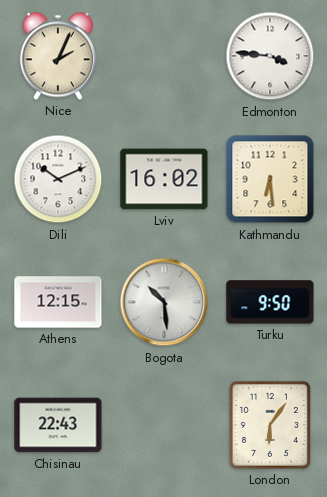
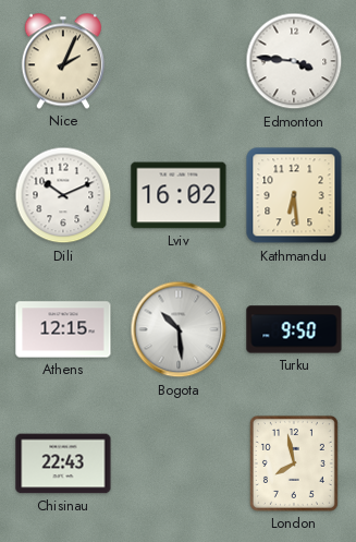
London: 6:06 -> 7:58 (294, 463)
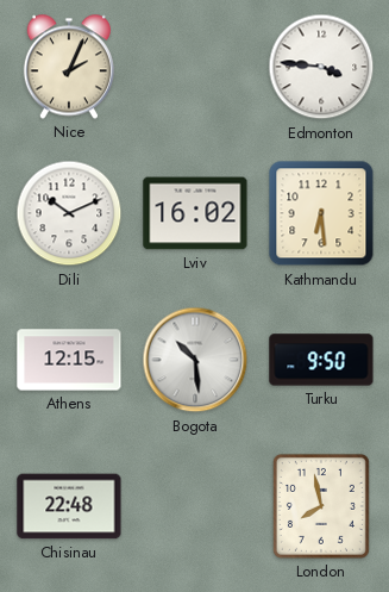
Chisinau: 22:43 -> 22:48 (69, 506)
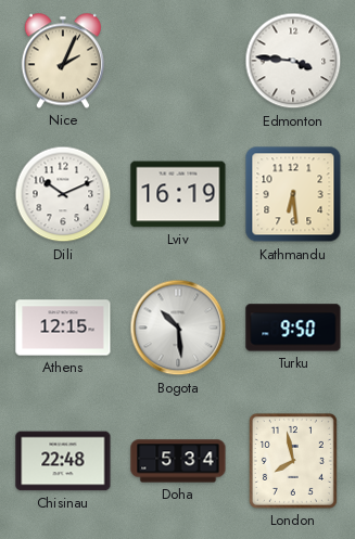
Lviv: 16:02 -> 16:19 (178, 194)
Doha: none -> 5:34 (178, 461)
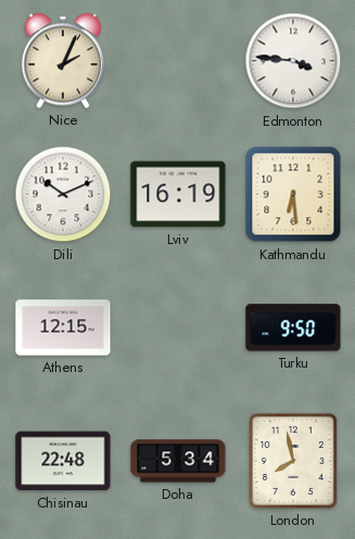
Bogota: 10:29 -> none (178, 328)
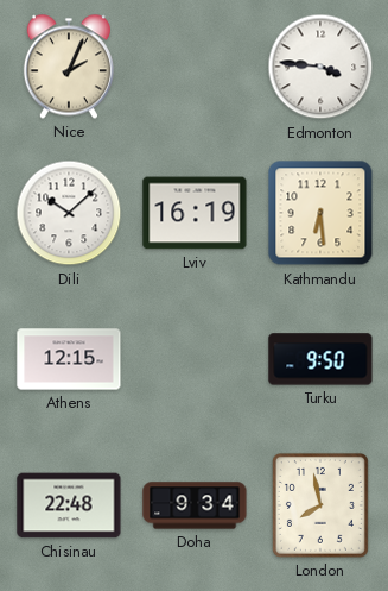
Dili: 10:11 -> 10:08 (69, 213)
Doha: 5:34 -> 9:34 (195, 505)
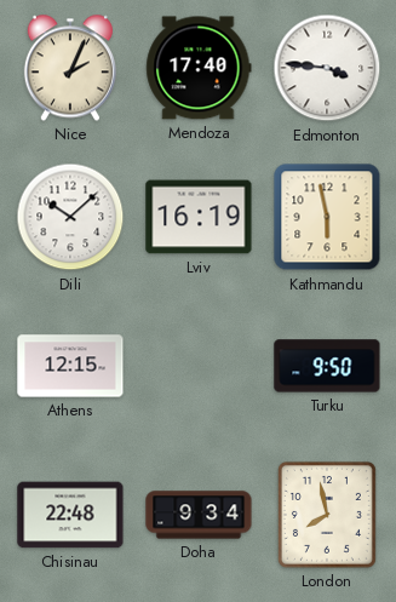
Mendoza: none -> 17:40 (199, 68)
Kathmandu: 6:29 -> 5:58 (327, 217)
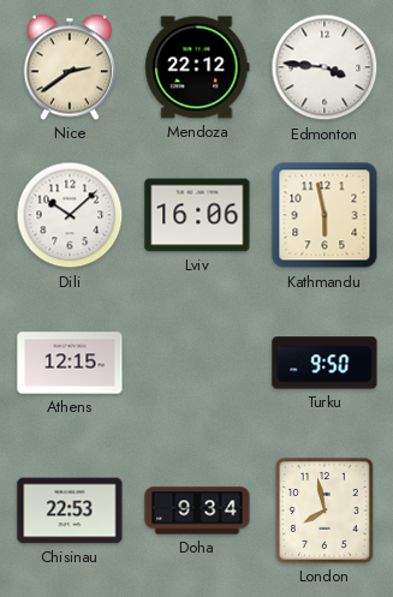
Nice: 2:04 -> 2:39 (70, 67)
Mendoza: 17:40 -> 22:12 (197, 67)
Lviv: 16:19 -> 16:06 (197, 215)
Chisinau: 22:48 -> 22:53 (70, 511)
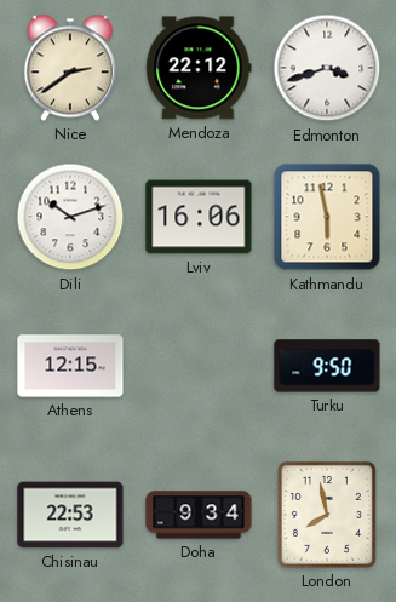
Edmonton: 3:46 -> 3:42 (327, 68)
Dili: 10:08 -> 10:12 (70, 217)
